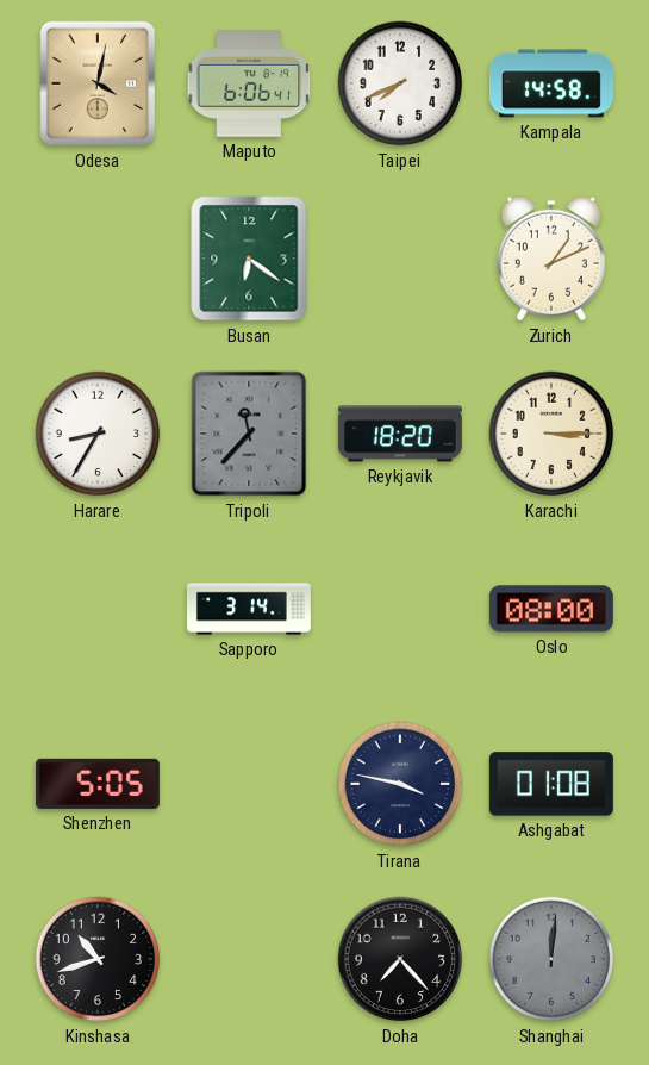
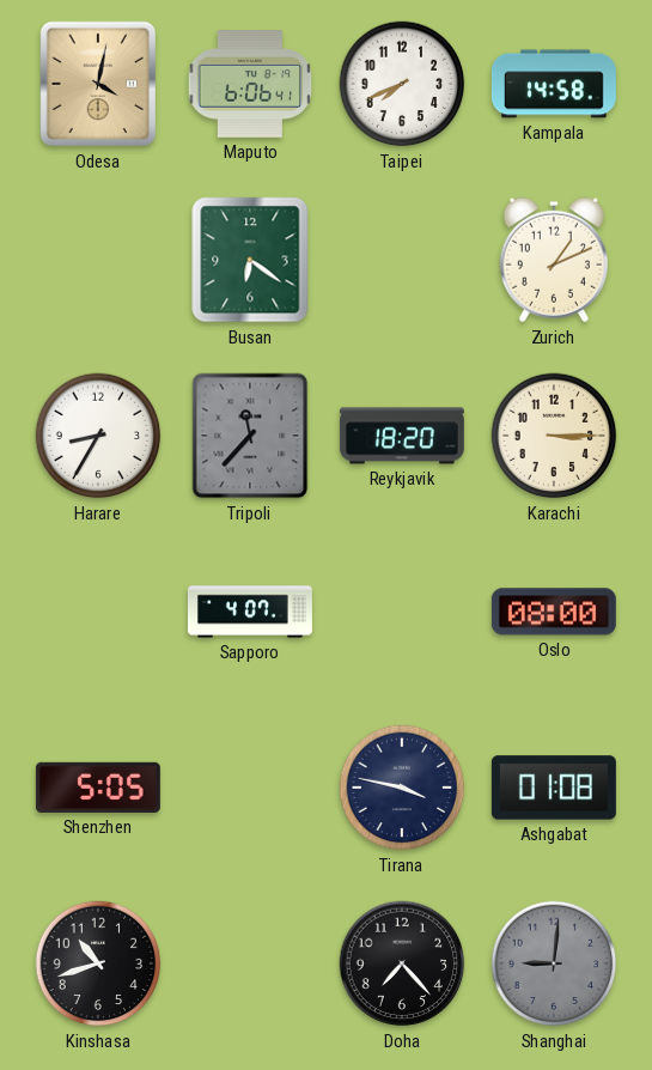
Sapporo: 3:14 -> 4:07 (250, 612)
Shanghai: 12:01 -> 9:01 (554, 963)
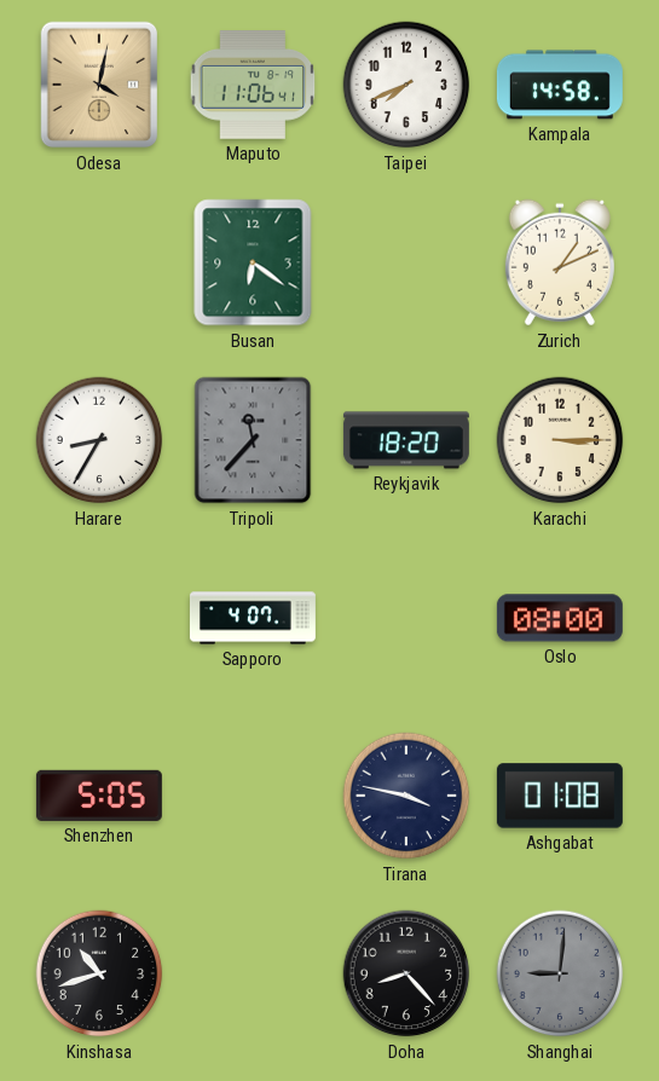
Maputo: 6:06 -> 11:06 (253, 85)
Doha: 7:23 -> 8:23 (406, 973)
